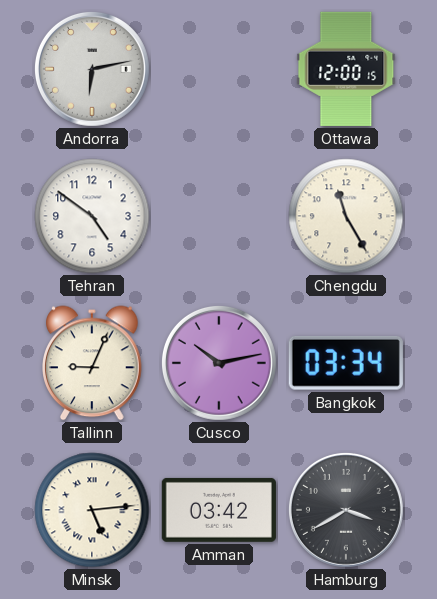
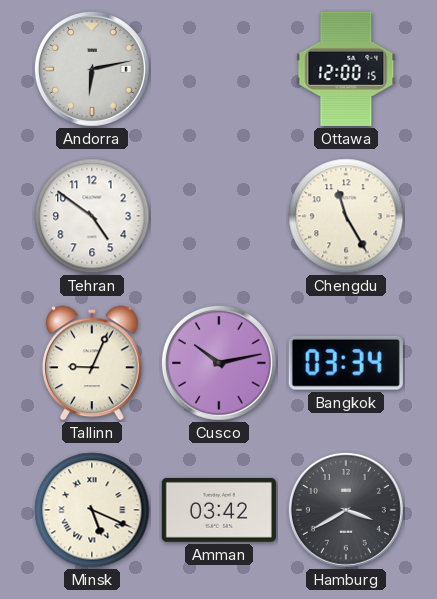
Minsk: 5:14 -> 5:19 (92, 510)
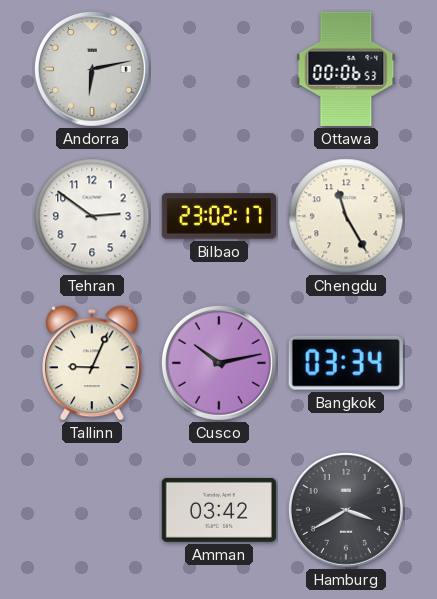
Ottawa: 12:00 -> 00:06 (346, 69)
Tehran: 4:51 -> 2:51 (92, 216)
Bilbao: none -> 23:02 (218, 216)
Minsk: 5:19 -> none (92, 510)
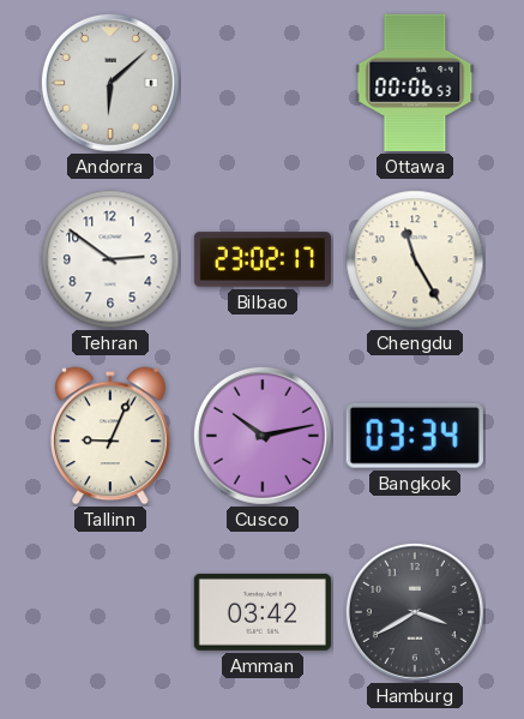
Andorra: 6:13 -> 6:08 (110, 83)
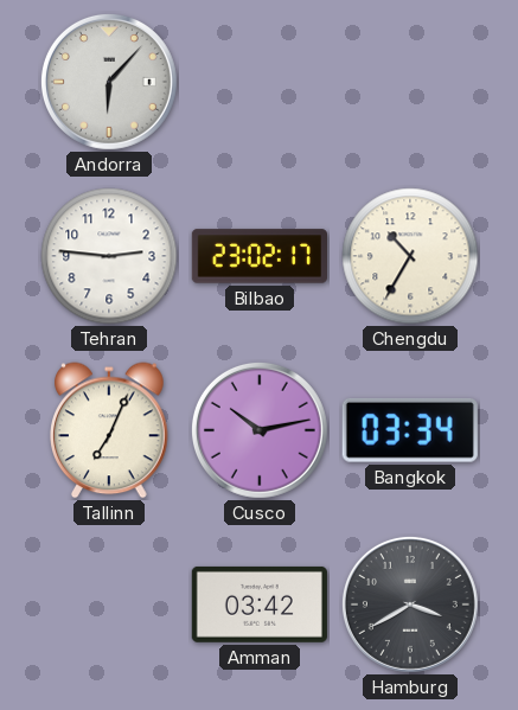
Andorra: 6:08 -> 6:07 (109, 82)
Ottawa: 00:06 -> none (415, 83)
Tehran: 2:51 -> 2:46 (109, 256)
Chengdu: 11:25 -> 10:35 (410, 256)
Tallinn: 9:04 -> 7:04 (109, 430)
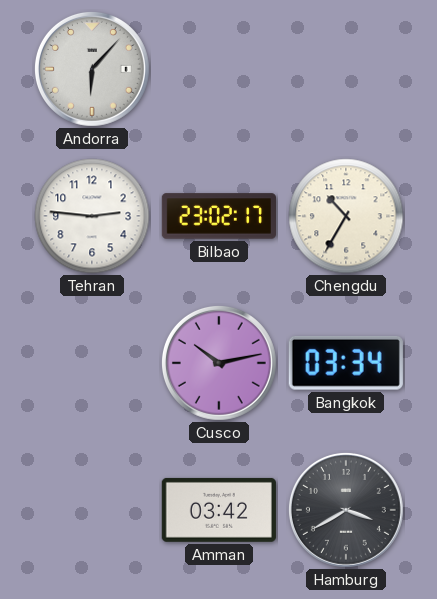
Tallinn: 7:04 -> none (109, 430)
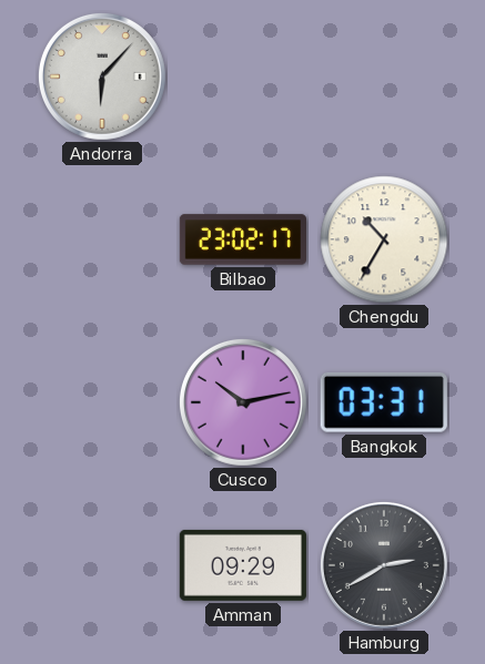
Tehran: 2:46 -> none (92, 216)
Bangkok: 03:34 -> 03:31 (384, 402)
Amman: 03:42 -> 09:29 (243, 565)
Hamburg: 3:40 -> 2:40 (384, 565)
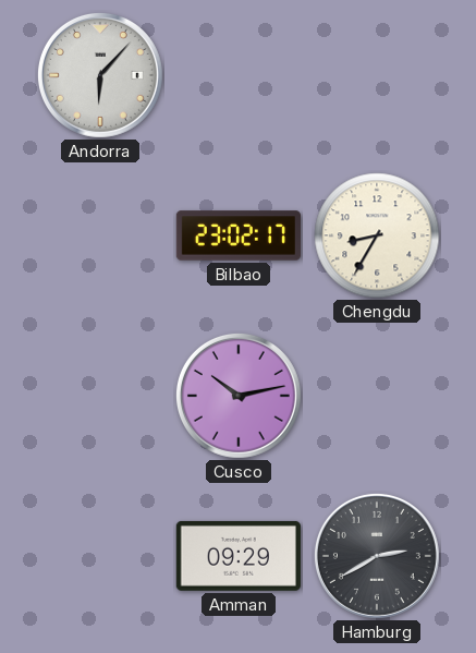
Chengdu: 10:35 -> 8:35 (377, 235)
Bangkok: 03:31 -> none (384, 402)
